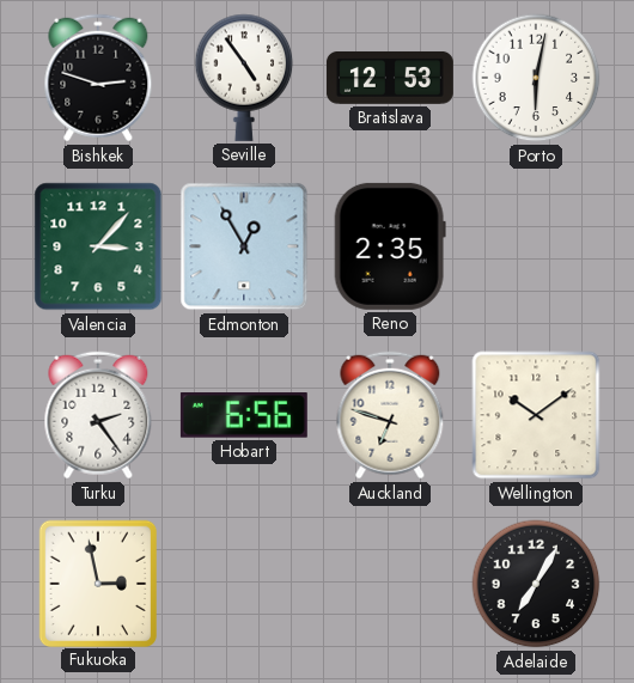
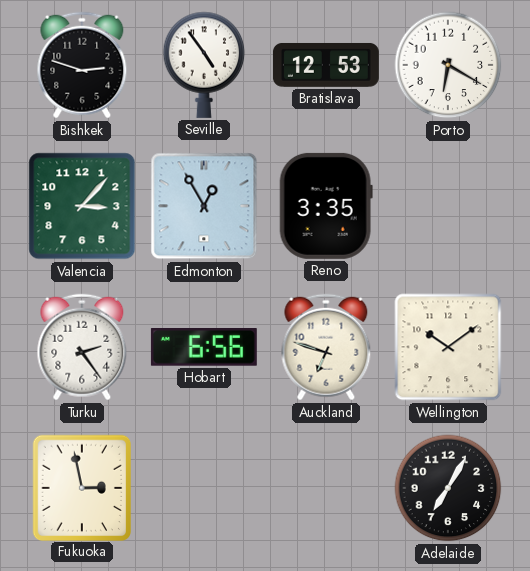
Porto: 6:02 -> 6:20 (448, 65)
Reno: 2:35 -> 3:35 (326, 206)
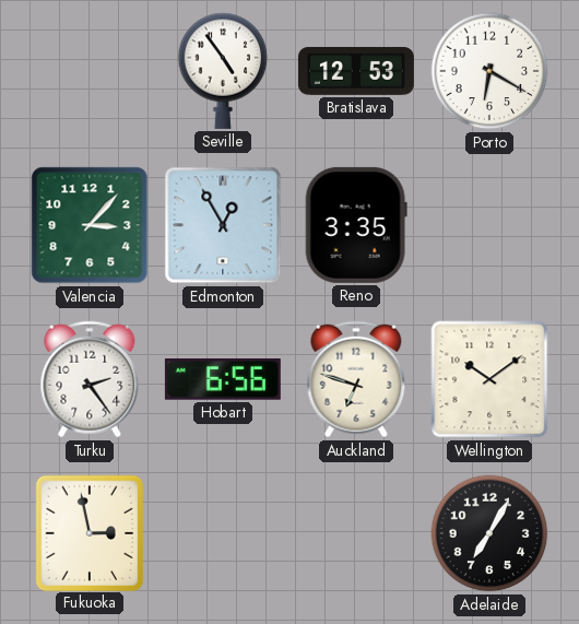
Bishkek: 2:48 -> none (82, 65)
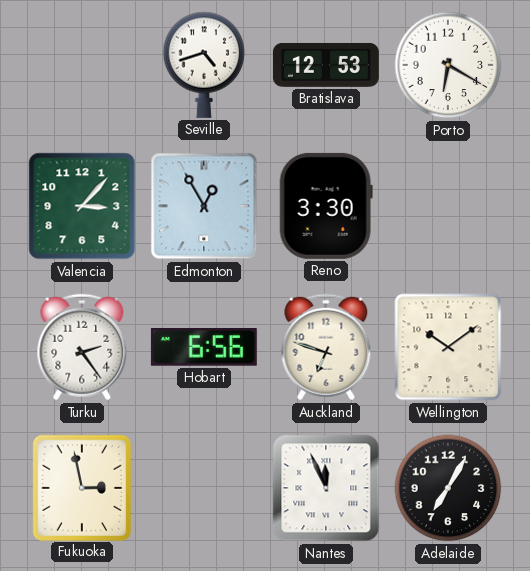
Seville: 4:54 -> 4:42 (204, 65)
Reno: 3:35 -> 3:30 (326, 206)
Nantes: none -> 11:56 (326, 488)
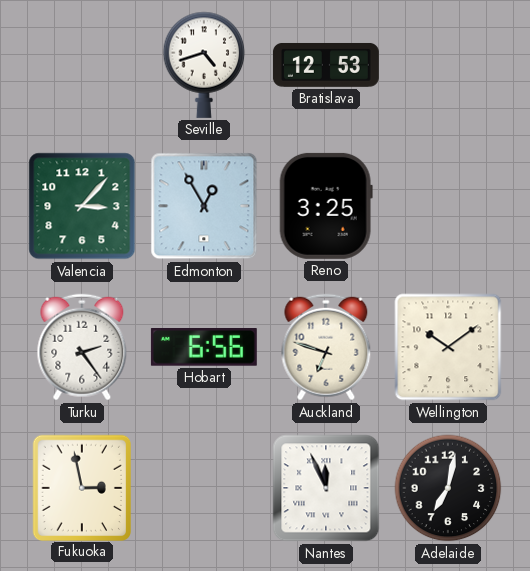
Porto: 6:20 -> none (448, 65)
Reno: 3:30 -> 3:25 (326, 206)
Adelaide: 7:05 -> 7:02 (448, 488)
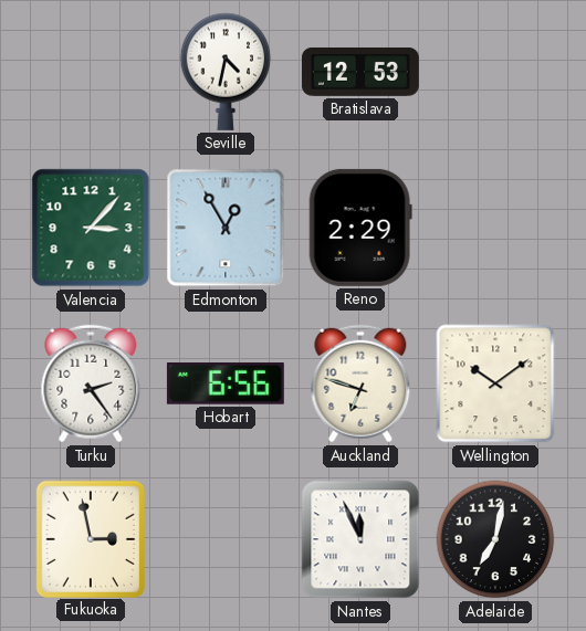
Seville: 4:42 -> 4:32 (226, 72)
Reno: 3:25 -> 2:29 (360, 228)
